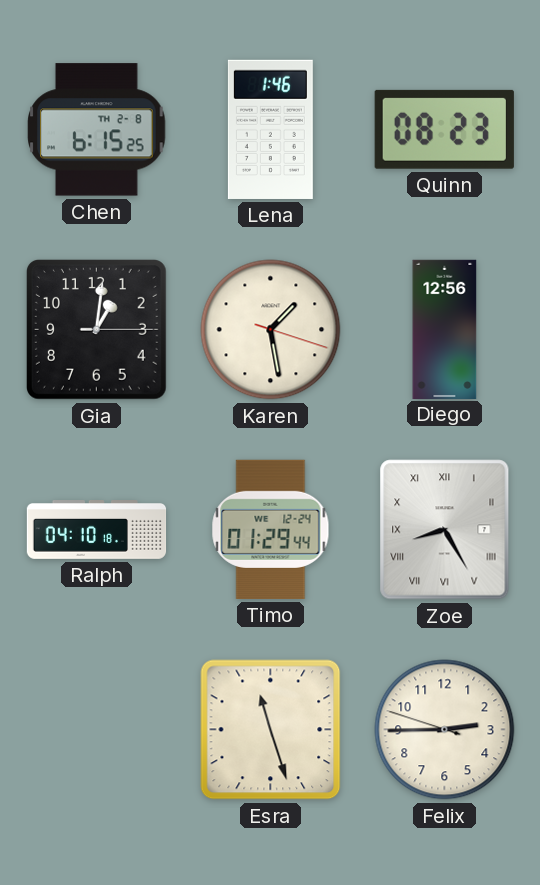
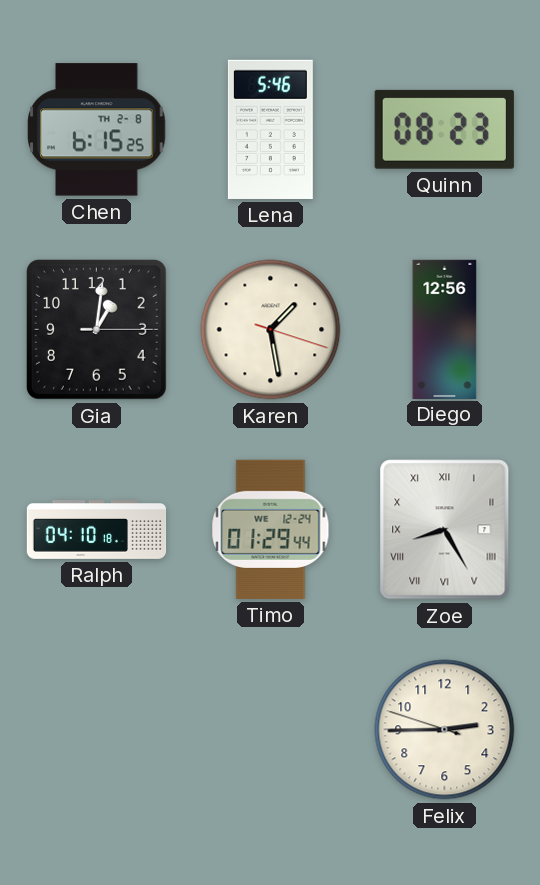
Lena: 1:46 -> 5:46 (270, 129)
Esra: 11:27 -> none (271, 730)
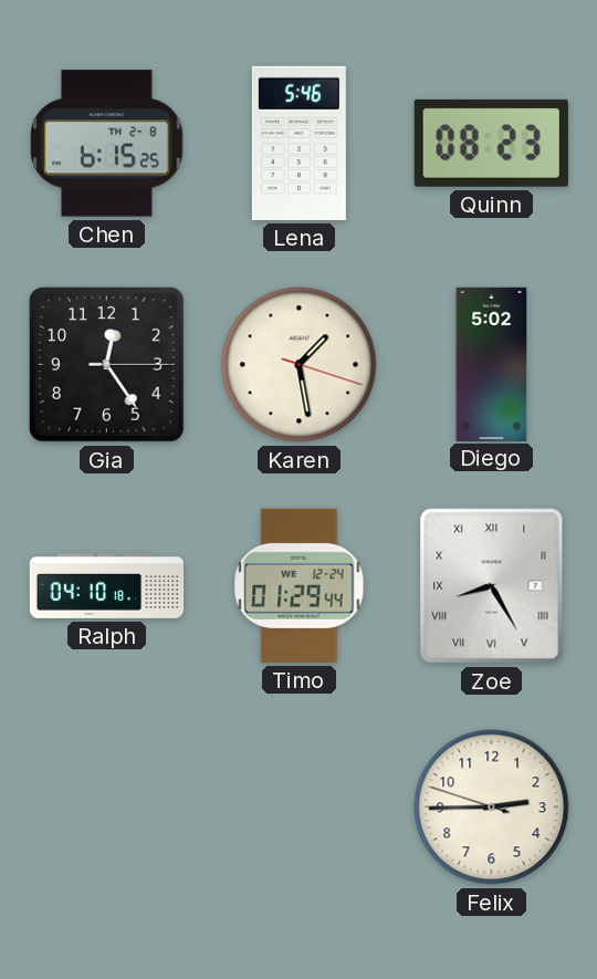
Gia: 1:01 -> 12:24 (106, 364)
Diego: 12:56 -> 5:02 (492, 364)
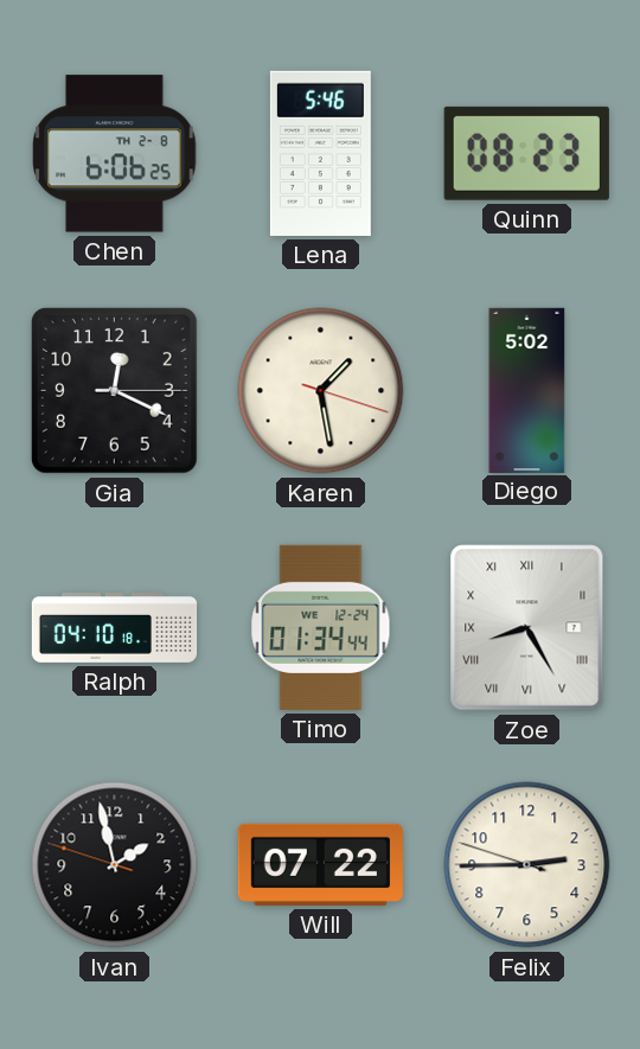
Chen: 6:15 -> 6:06 (115, 154)
Gia: 12:24 -> 12:19 (114, 390)
Timo: 01:29 -> 01:34 (321, 627)
Ivan: none -> 1:57 (115, 865)
Will: none -> 07:22 (320, 864)
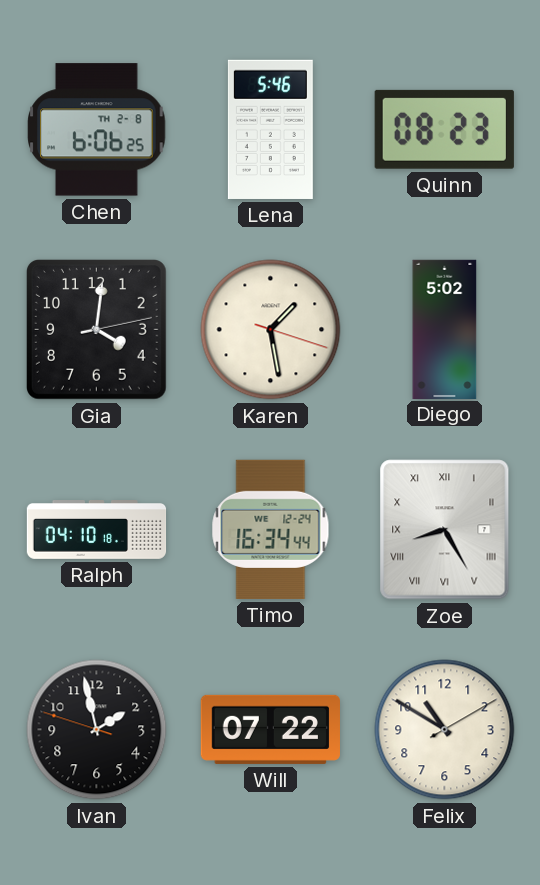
Gia: 12:19 -> 4:01 (96, 329)
Timo: 01:34 -> 16:34 (271, 529)
Felix: 2:44 -> 10:50 (445, 730)
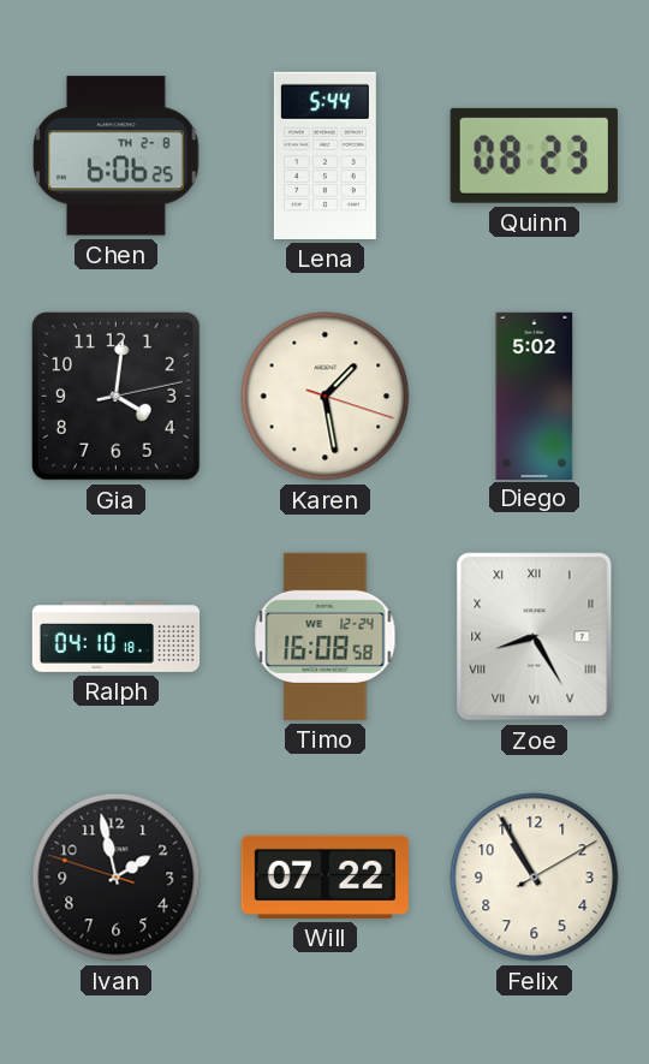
Lena: 5:46 -> 5:44 (324, 155)
Timo: 16:34 -> 16:08 (326, 636)
Felix: 10:50 -> 10:55 (535, 878)
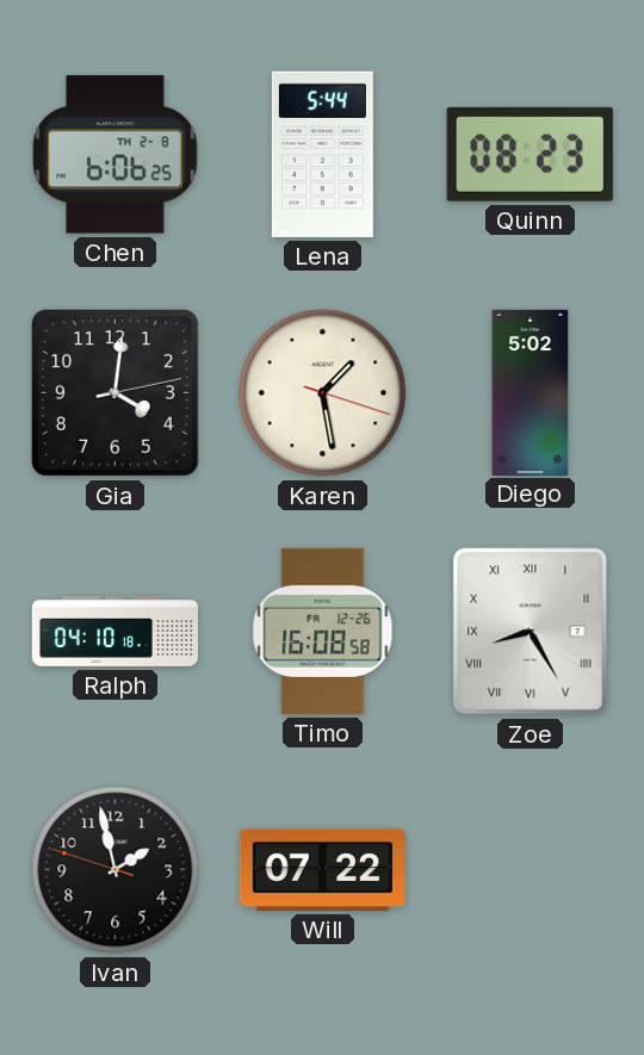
Timo date: WE 12-24 -> FR 12-26 (323, 631)
Felix: 10:55 -> none (535, 878)
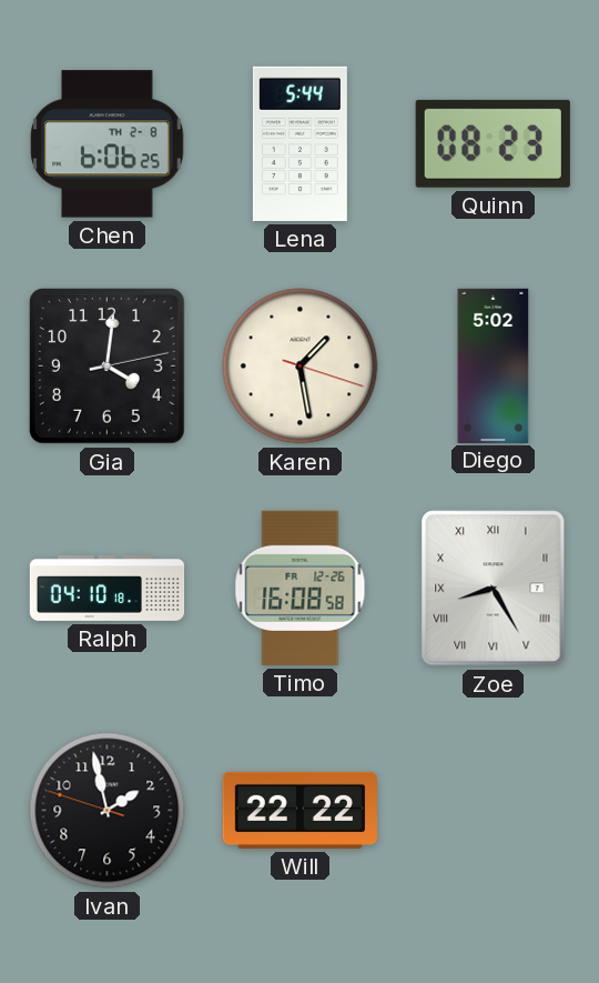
Will: 07:22 -> 22:22 (299, 810)
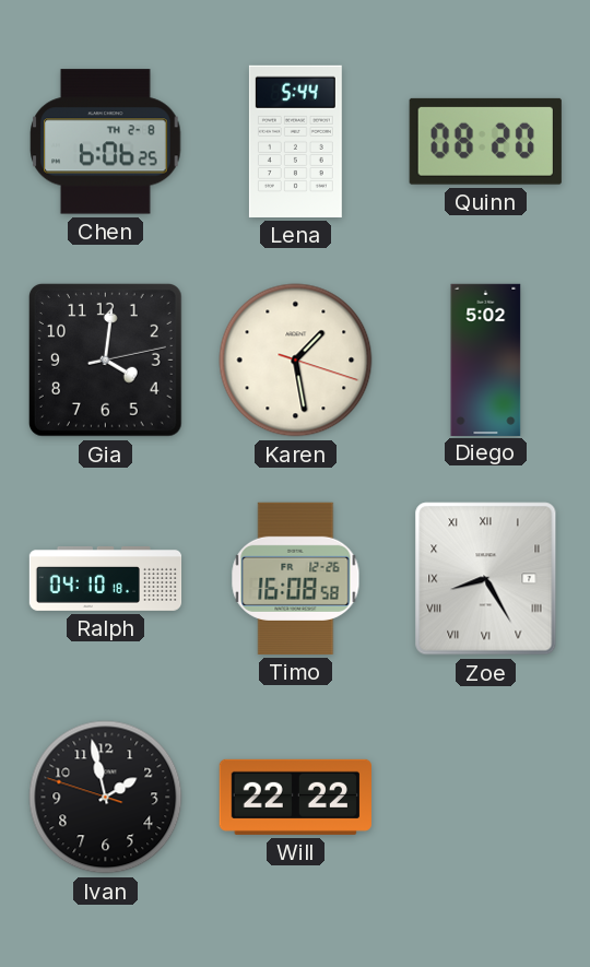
Quinn: 08:23 -> 08:20 (485, 141)
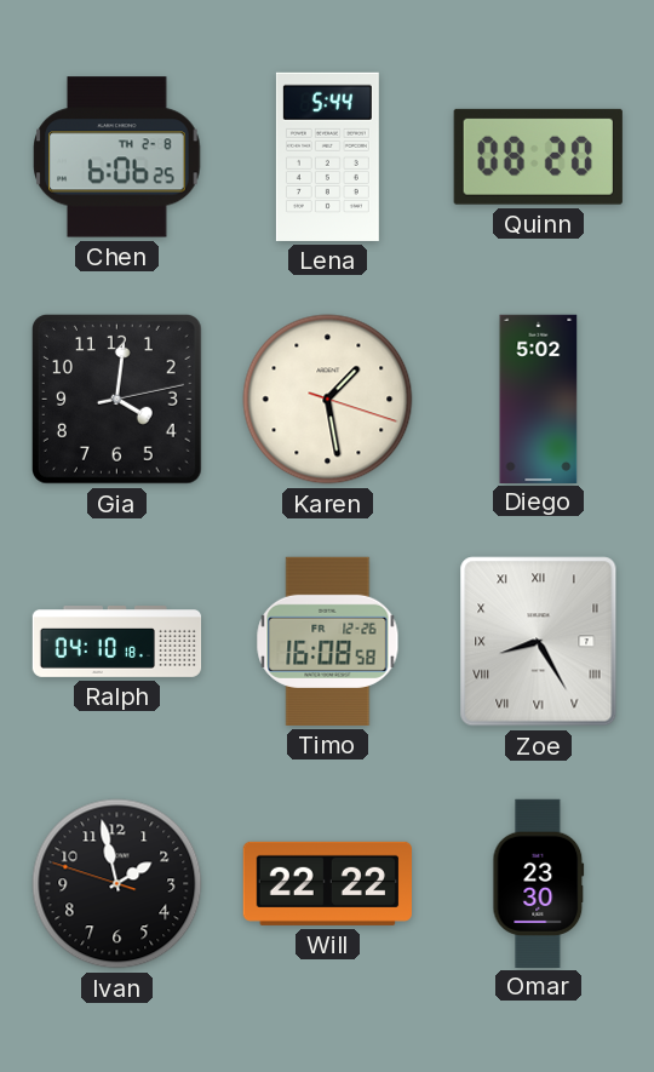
Omar: none -> 23:30 (539, 883)
